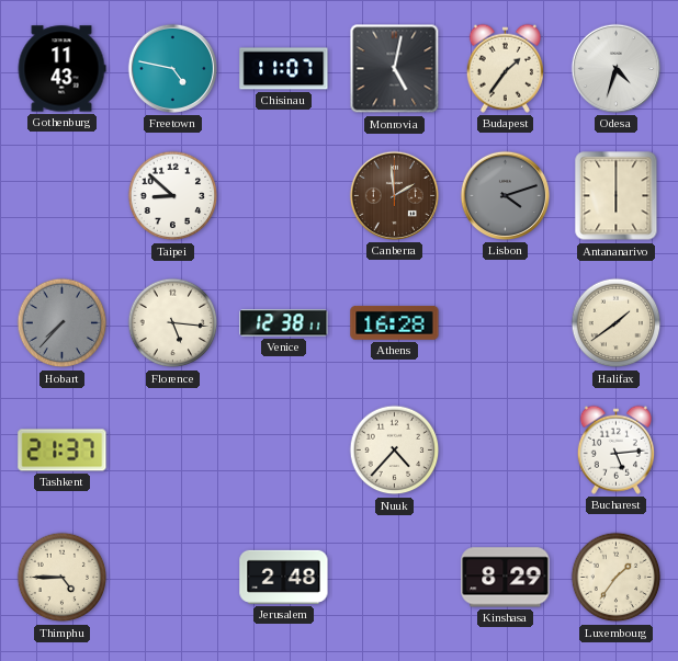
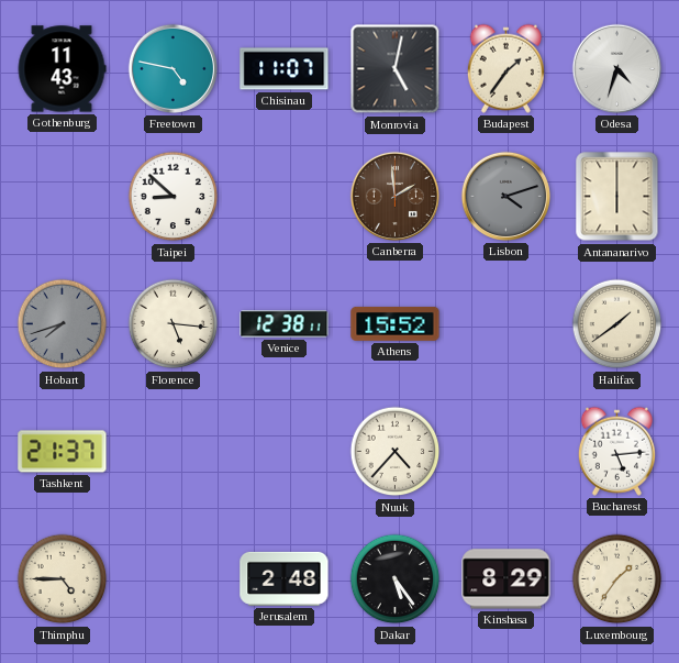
Hobart: 7:37 -> 7:42 (63, 324)
Athens: 16:28 -> 15:52 (396, 323)
Dakar: none -> 5:24 (396, 579)
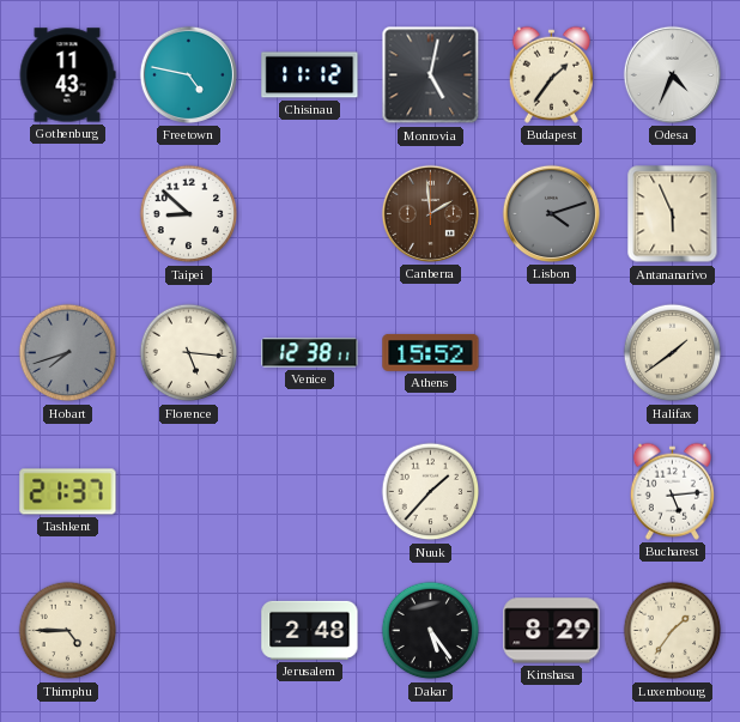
Chisinau: 11:07 -> 11:12 (310, 75)
Odesa: 4:33 -> 4:34 (672, 74)
Antananarivo: 6:00 -> 5:56 (673, 214)
Nuuk: 4:37 -> 1:37 (431, 492)
